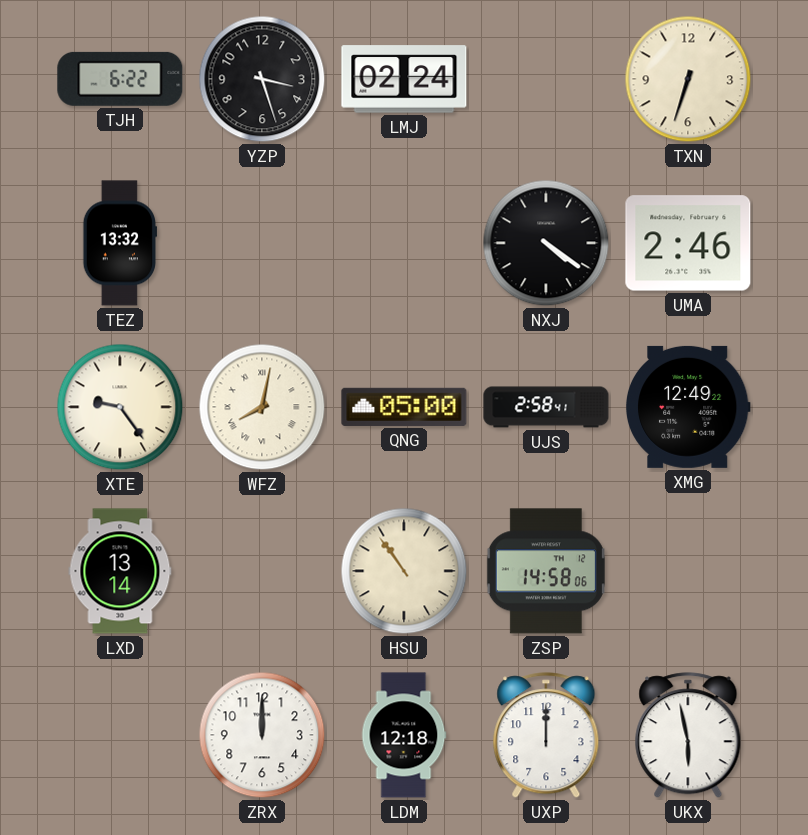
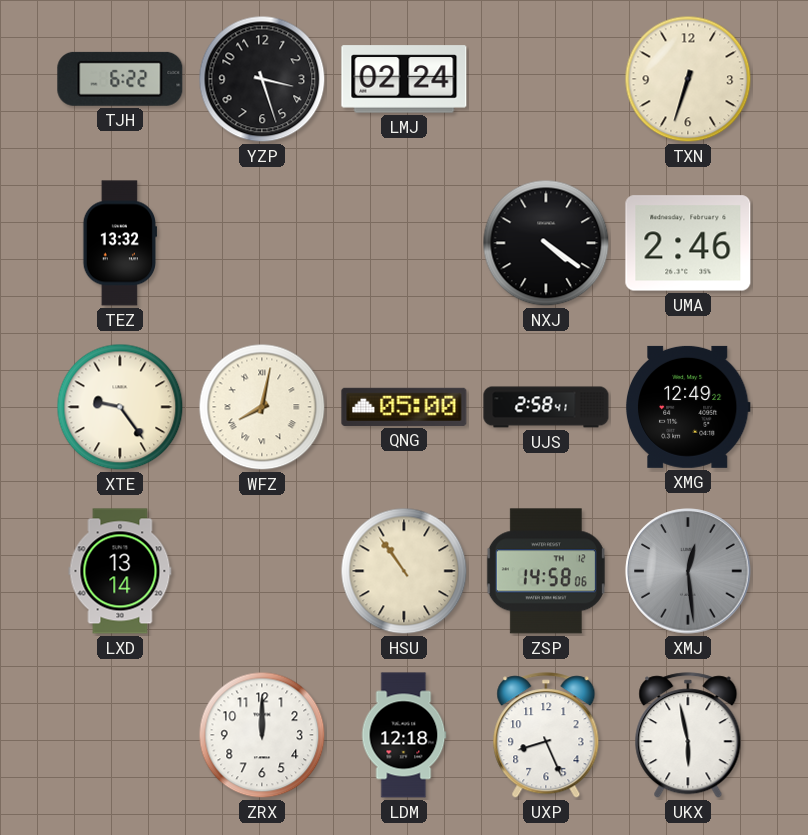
XMJ: none -> 12:29 (688, 571)
UXP: 12:00 -> 8:26 (546, 736)
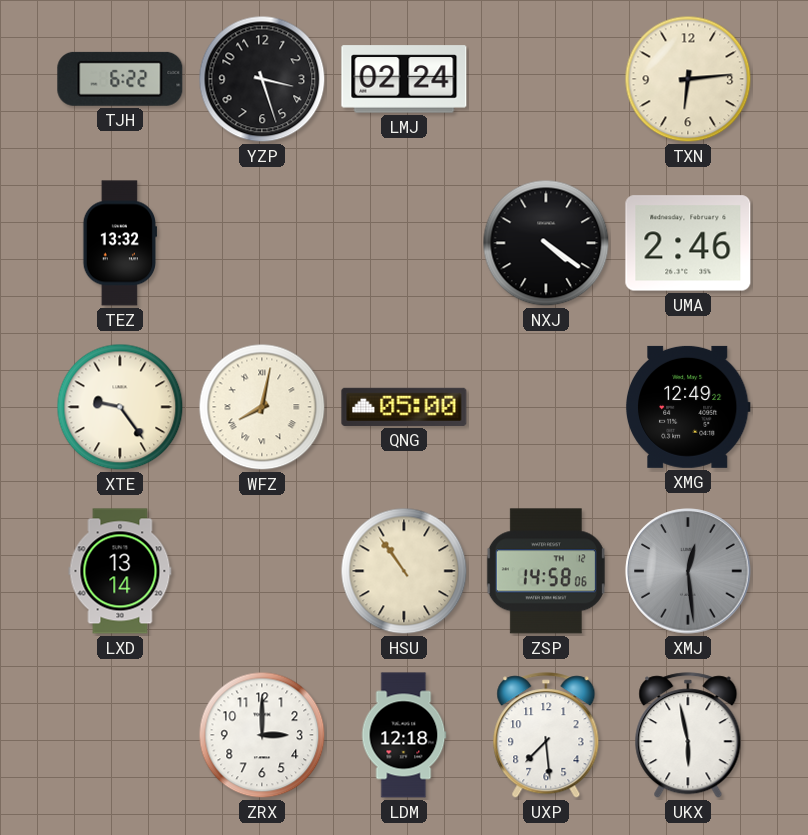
TXN: 6:33 -> 6:14 (688, 79)
UJS: 2:58 -> none (546, 407)
ZRX: 12:00 -> 3:00 (262, 735)
UXP: 8:26 -> 7:29 (546, 736)
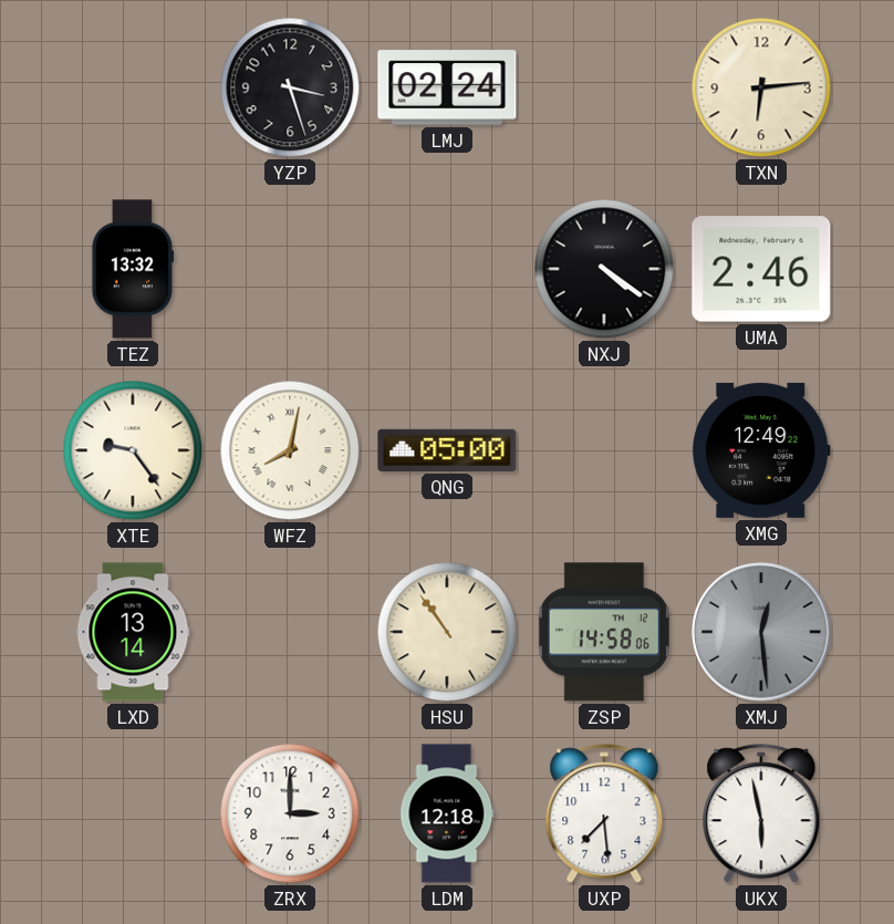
TJH: 6:22 -> none (120, 79)
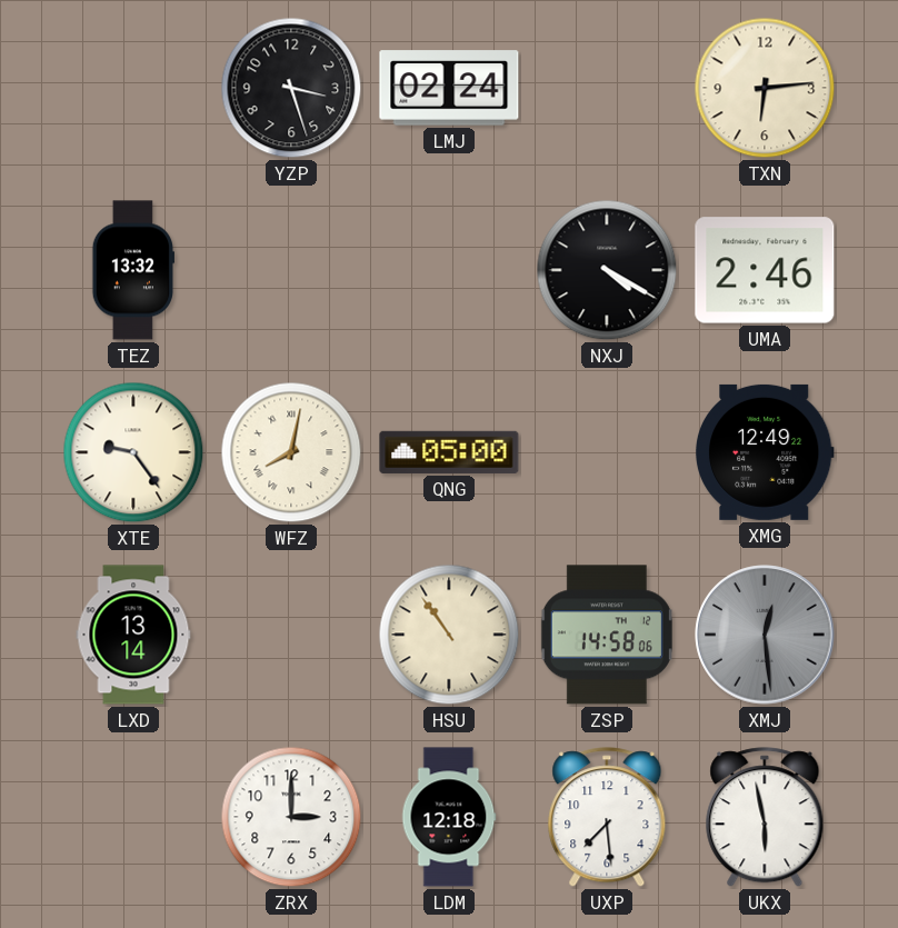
NXJ: 4:21 -> 4:20 (607, 270)
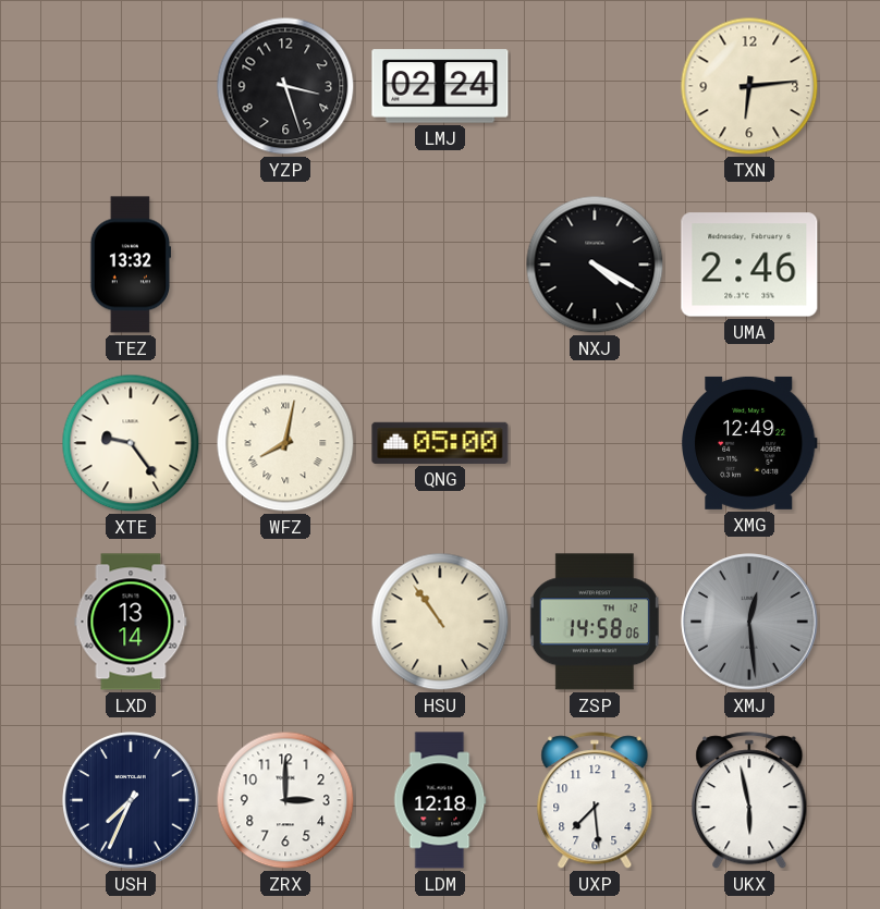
USH: none -> 7:34 (131, 800)
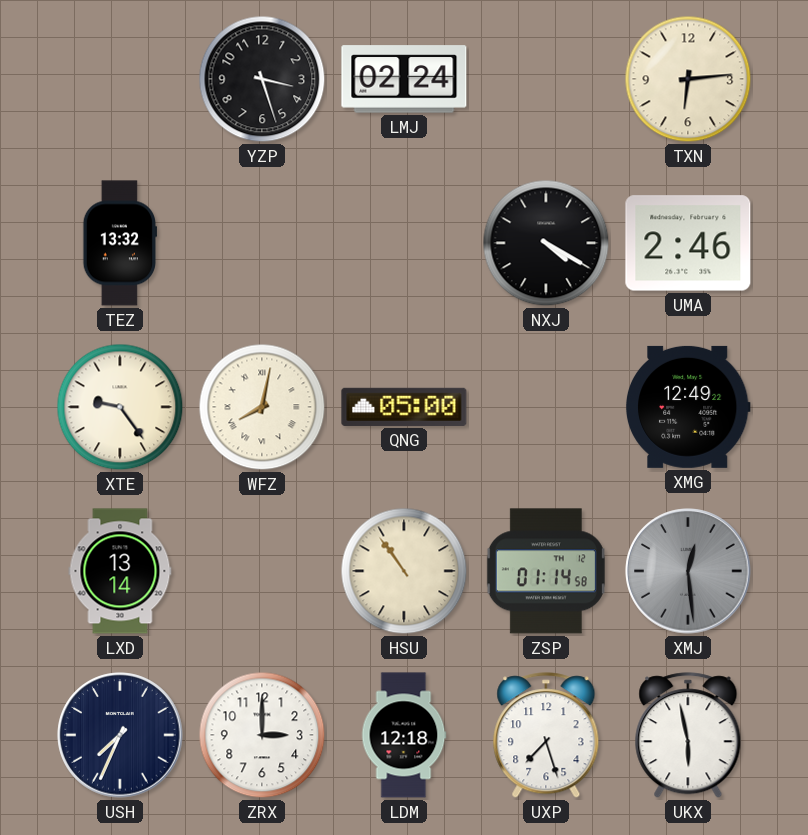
ZSP: 14:58 -> 01:14 (546, 571)
UXP: 7:29 -> 7:27 (546, 736)
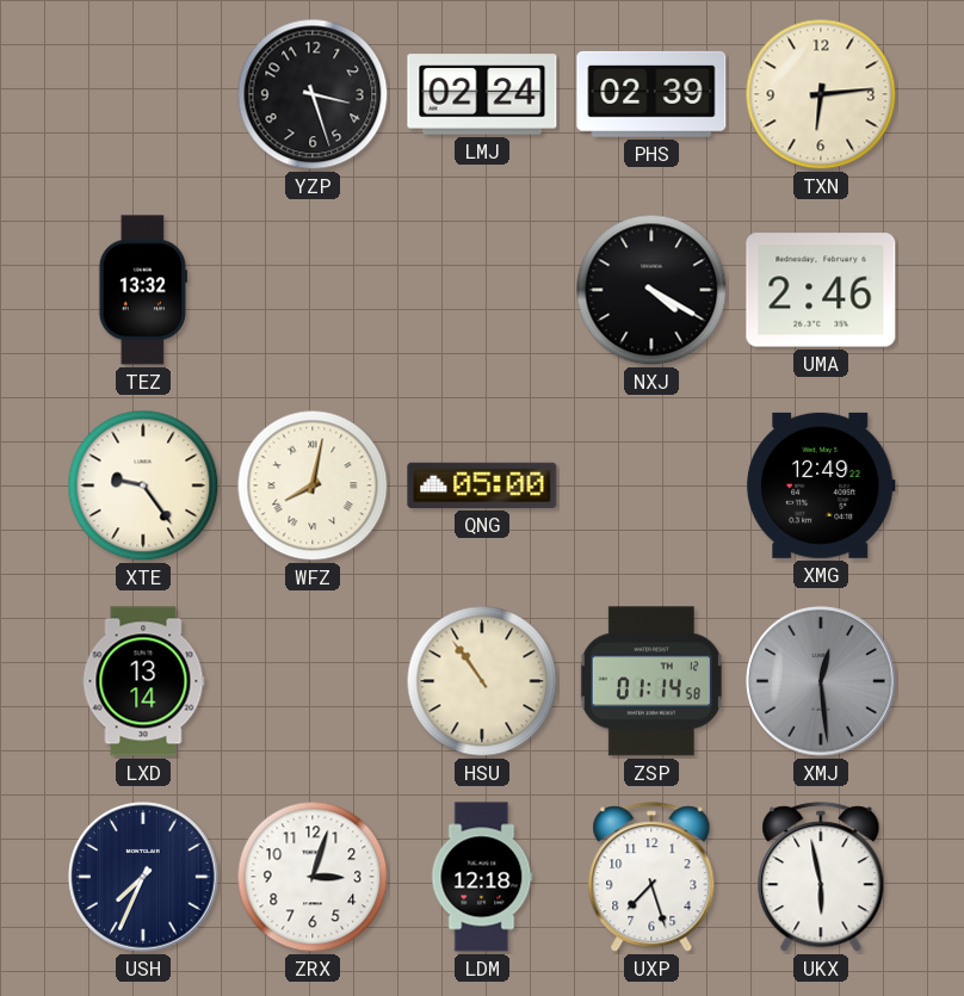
PHS: none -> 02:39 (651, 94)
ZRX: 3:00 -> 3:03 (313, 877)
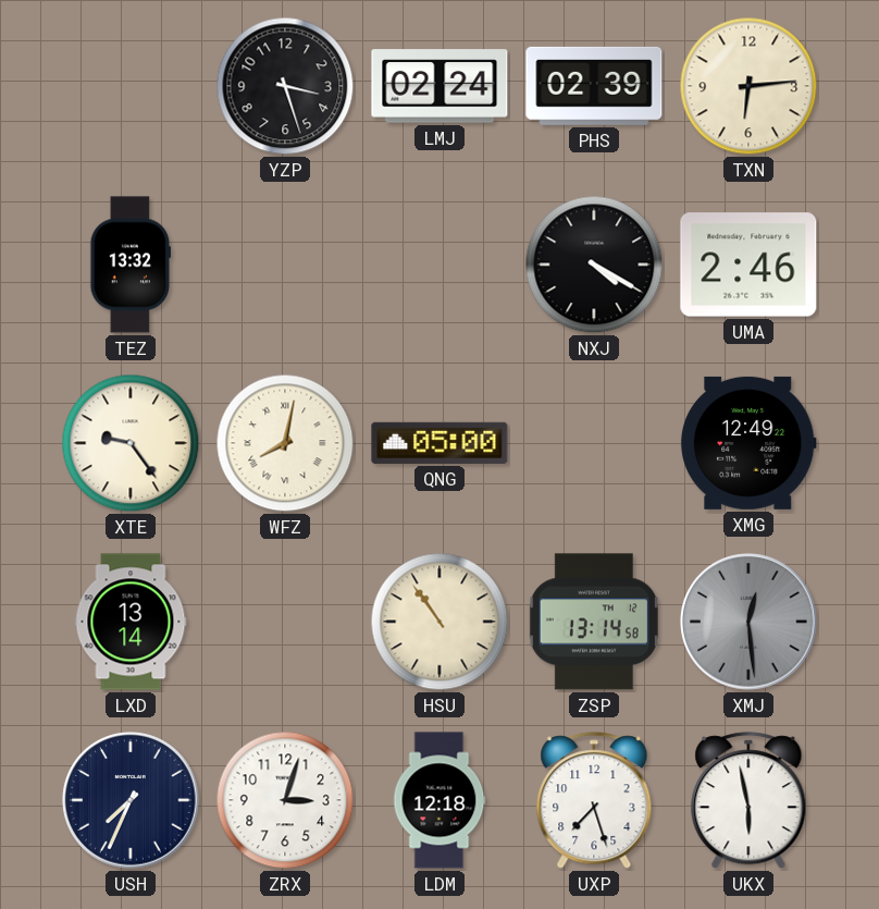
ZSP: 01:14 -> 13:14 (594, 622)
